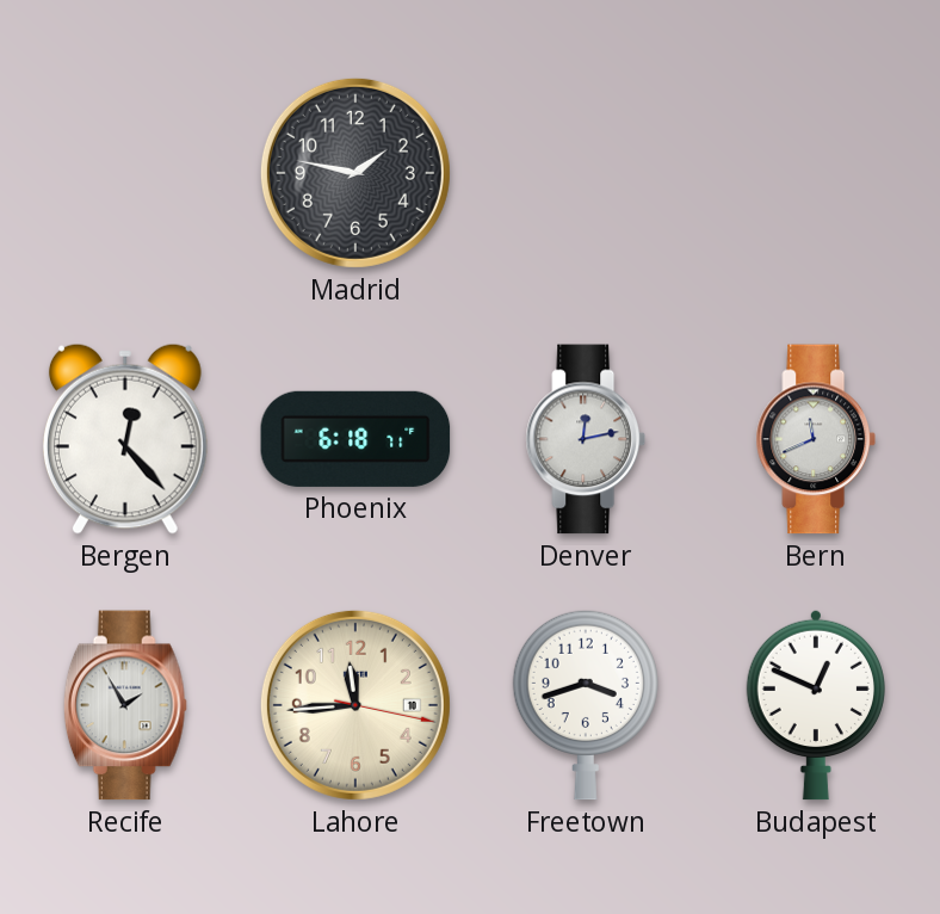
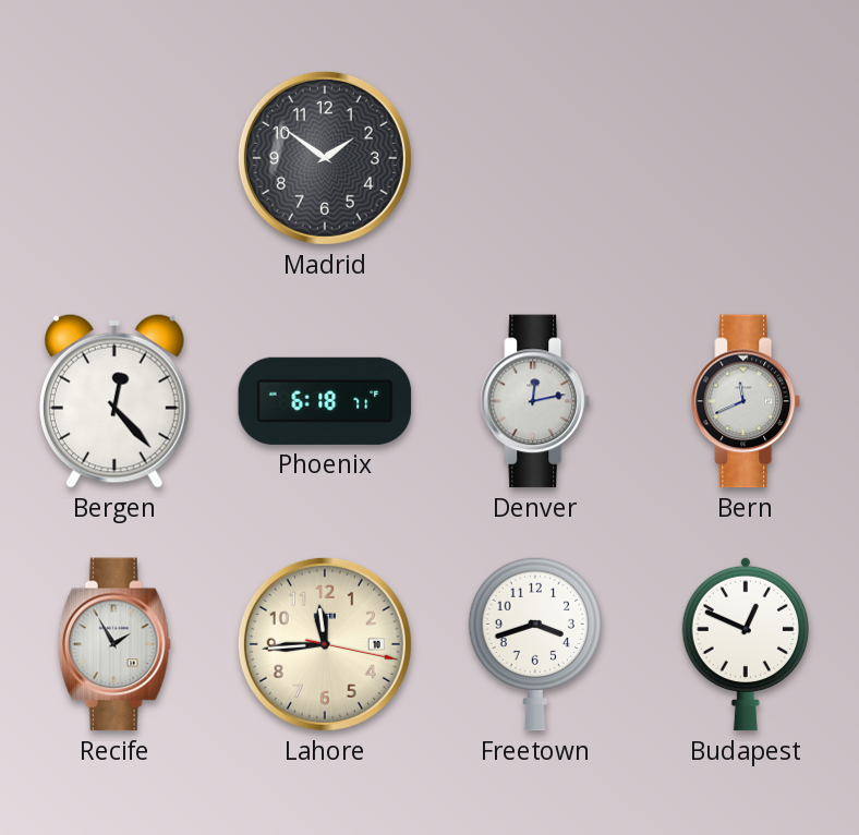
Madrid: 1:47 -> 1:51 (325, 158)
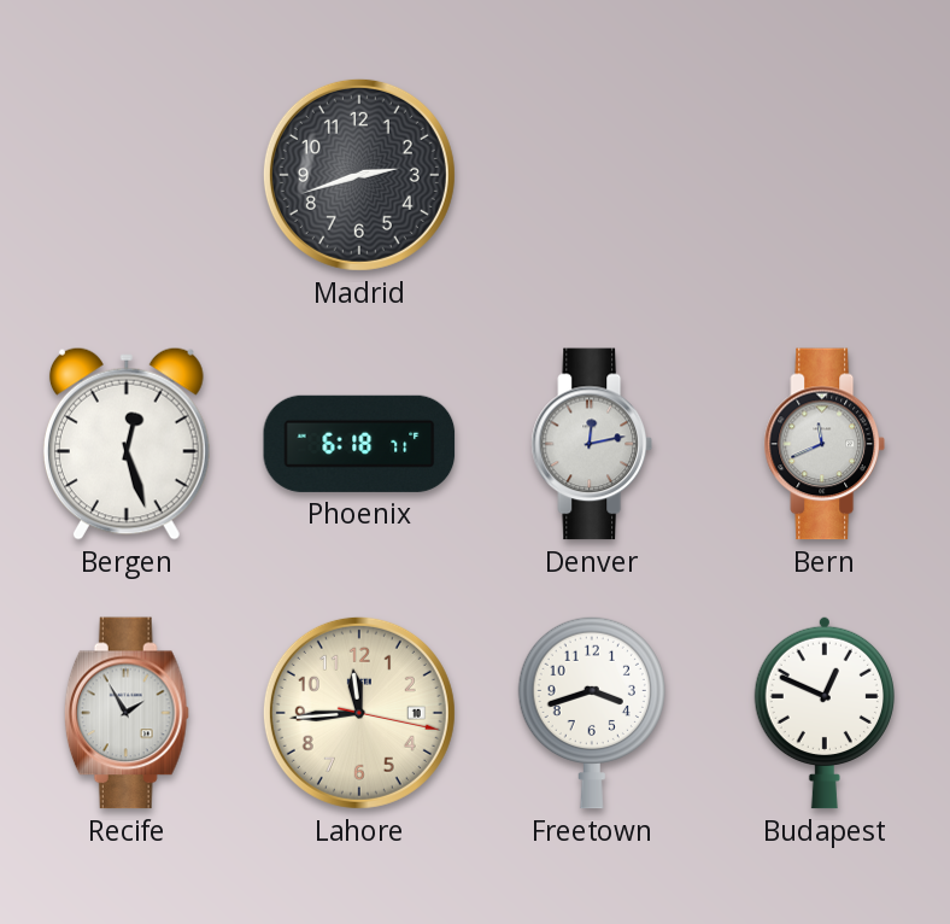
Madrid: 1:51 -> 2:42 (359, 175)
Bergen: 12:23 -> 12:27 (127, 444)
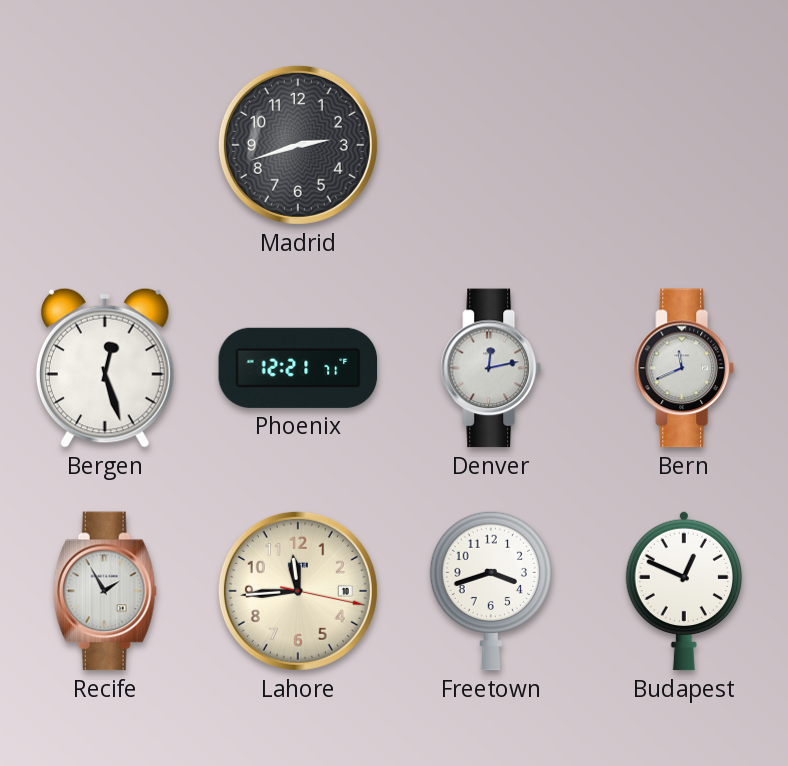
Phoenix: 6:18 -> 12:21 (298, 368)
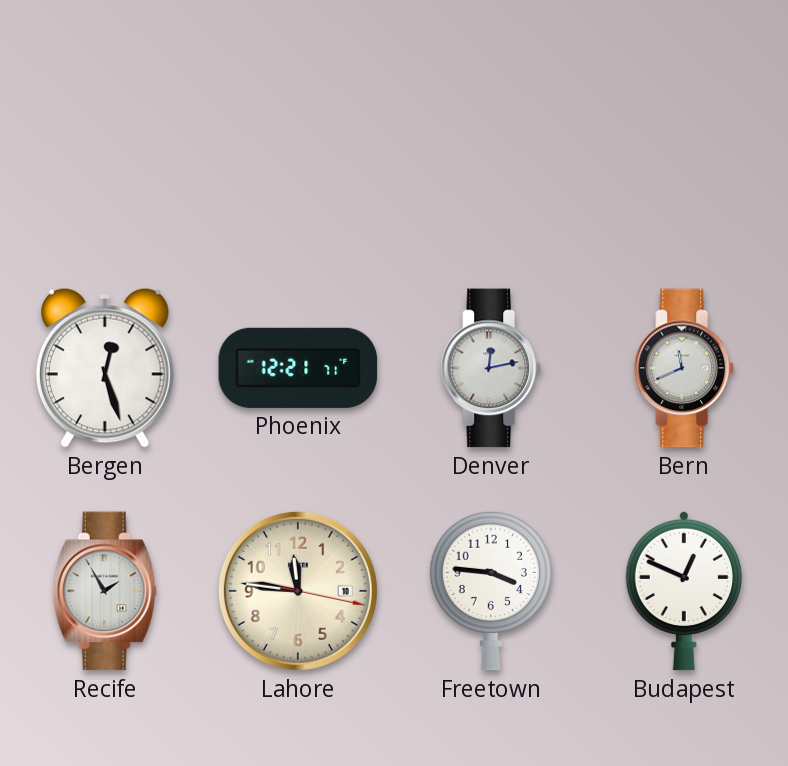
Madrid: 2:42 -> none (298, 145)
Lahore: 11:44 -> 11:46 (298, 591)
Freetown: 3:42 -> 3:46 (491, 591)
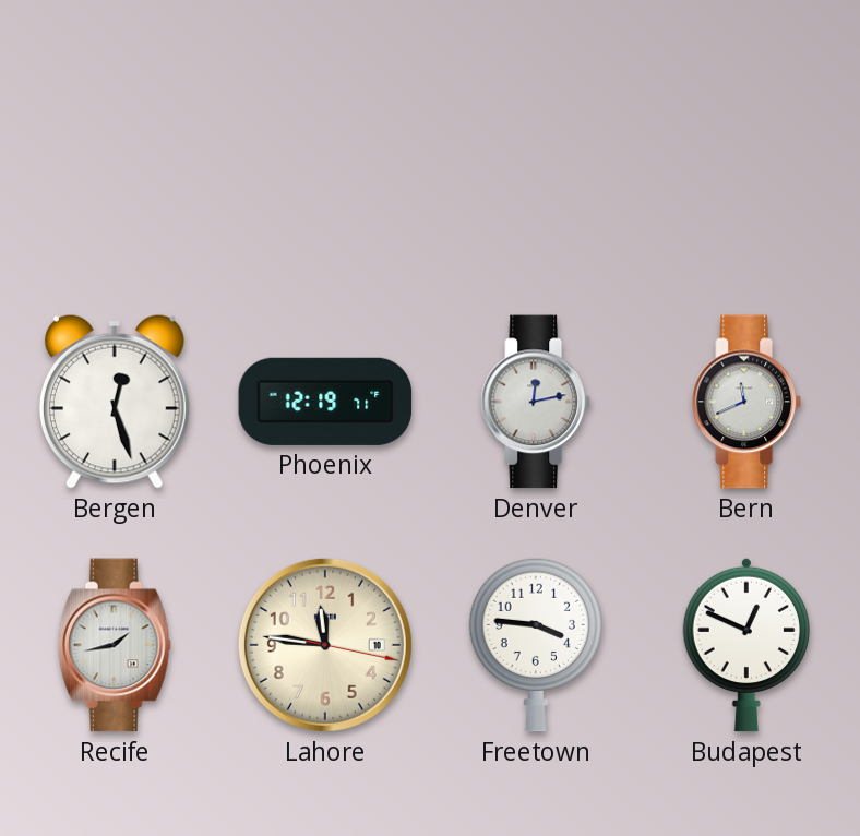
Phoenix: 12:21 -> 12:19 (325, 402)
Recife: 1:55 -> 1:43 (115, 645)
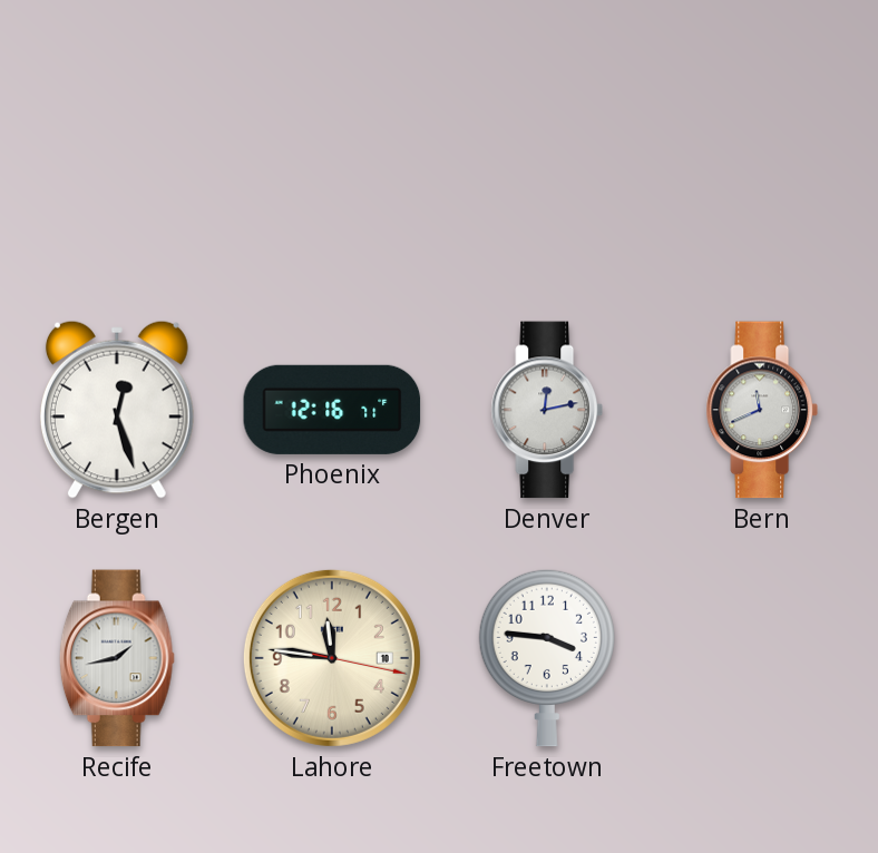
Phoenix: 12:19 -> 12:16 (332, 410)
Budapest: 12:49 -> none (746, 645)
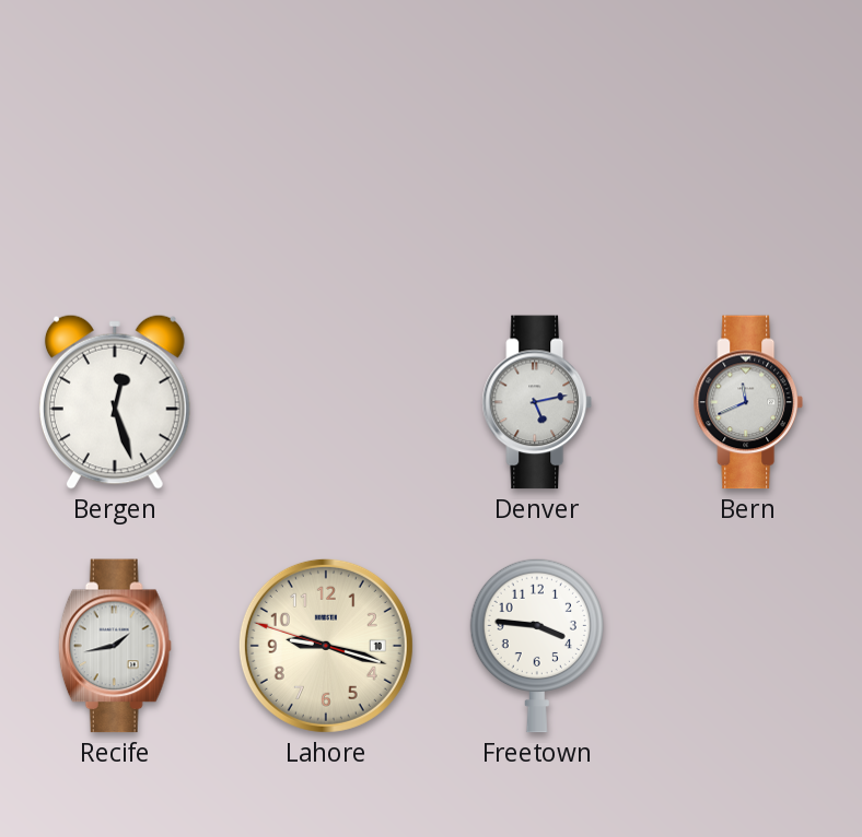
Phoenix: 12:16 -> none (332, 410)
Denver: 12:13 -> 5:13 (536, 402)
Lahore: 11:46 -> 9:17 (326, 646)
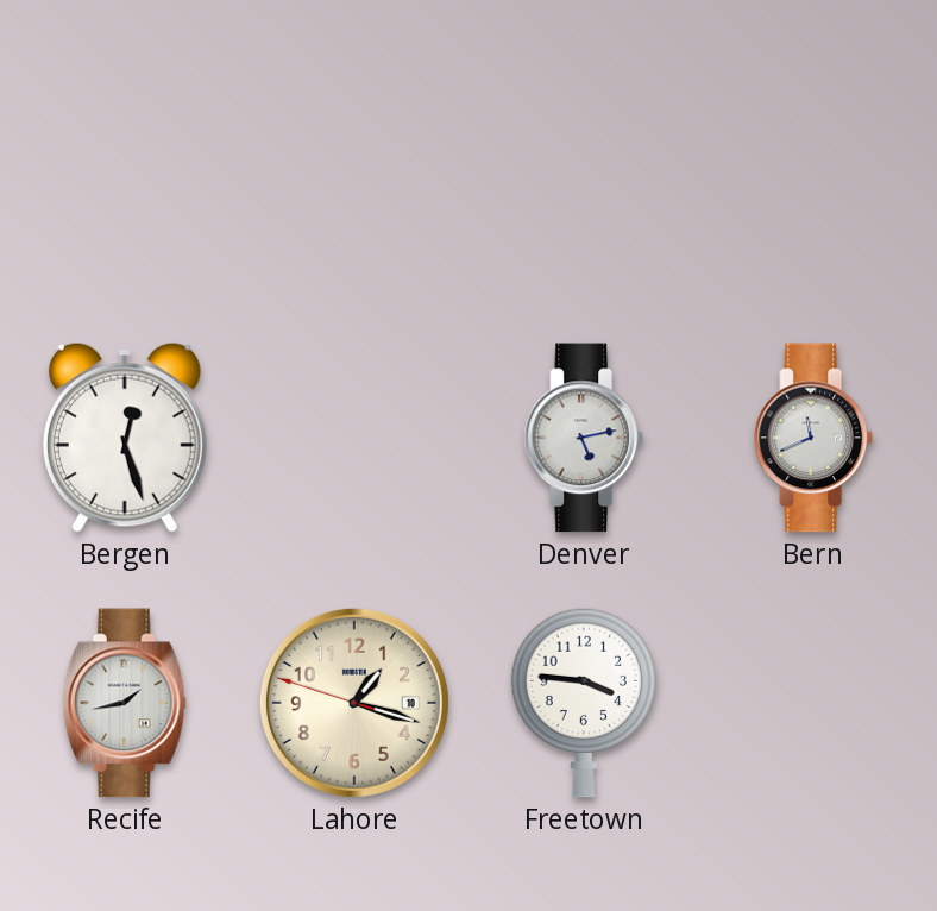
Lahore: 9:17 -> 1:17 (354, 703)
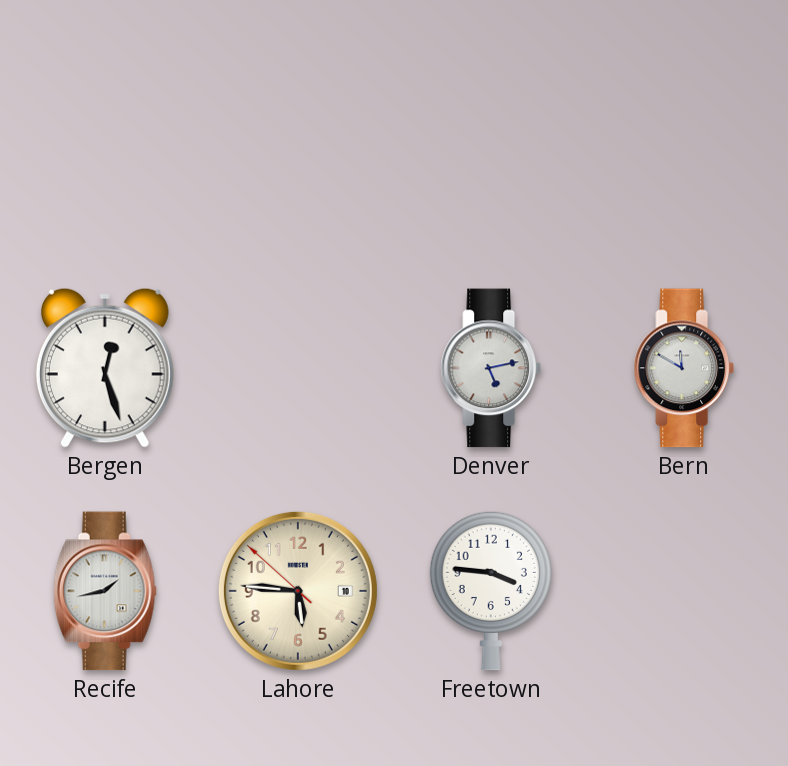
Bern: 11:41 -> 11:50 (683, 368)
Lahore: 1:17 -> 5:45 (298, 591)
